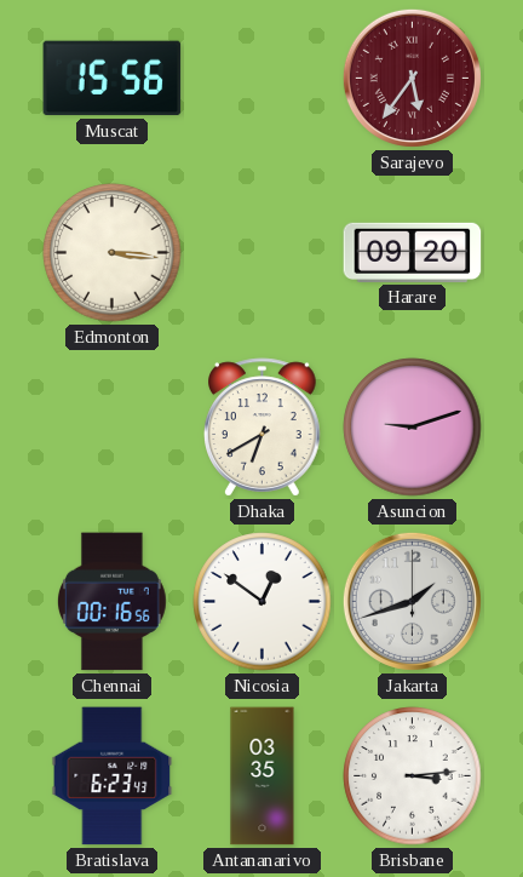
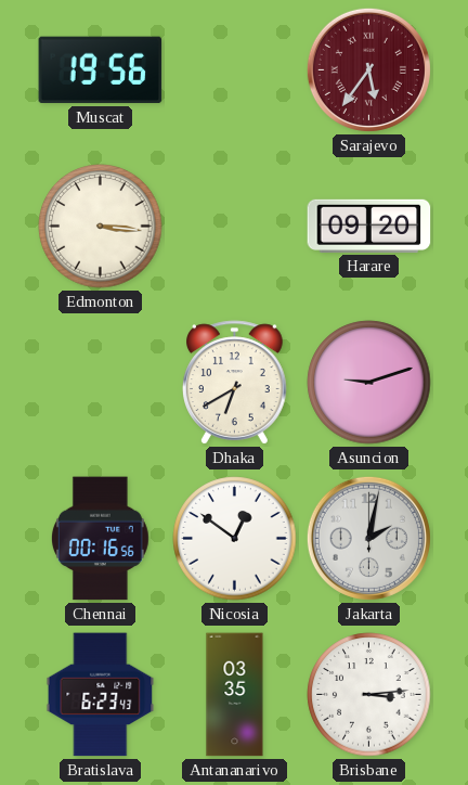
Muscat: 15:56 -> 19:56 (101, 70)
Jakarta: 1:42 -> 2:02 (368, 538)
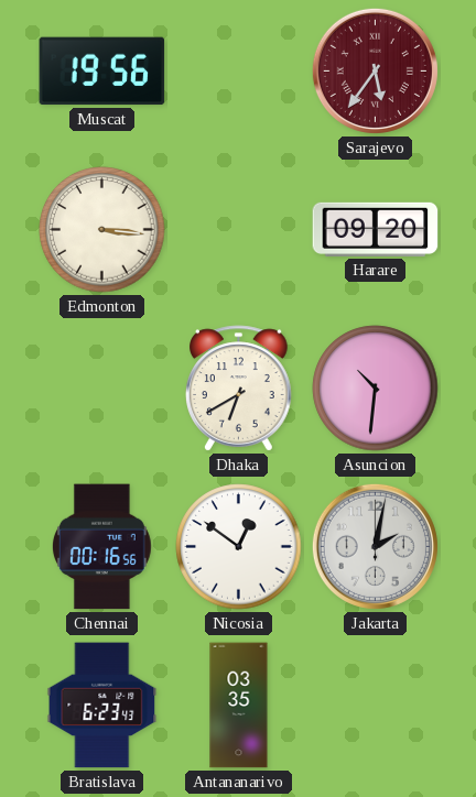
Asuncion: 9:12 -> 10:31 (376, 389)
Brisbane: 3:14 -> none (369, 695)
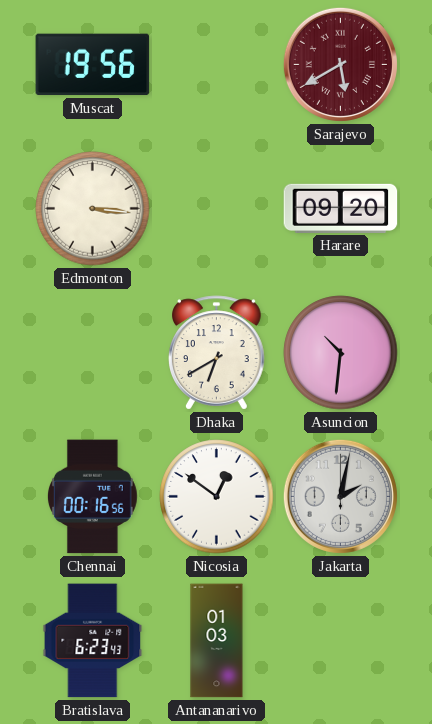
Sarajevo: 5:36 -> 5:40 (340, 64)
Antananarivo: 03:35 -> 01:03 (217, 641)
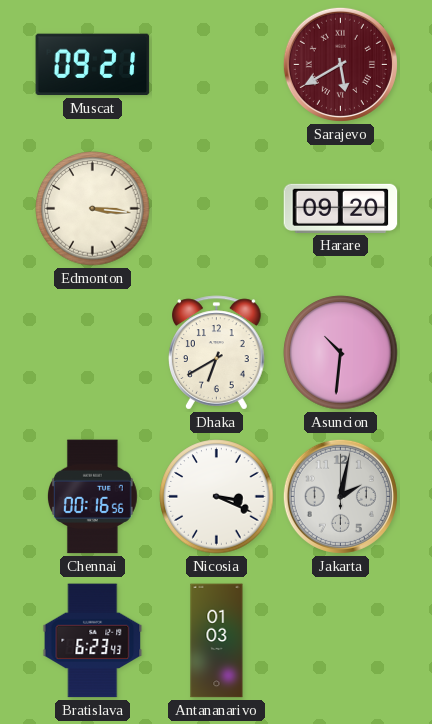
Muscat: 19:56 -> 09:21 (93, 65)
Nicosia: 12:51 -> 3:19 (217, 497)
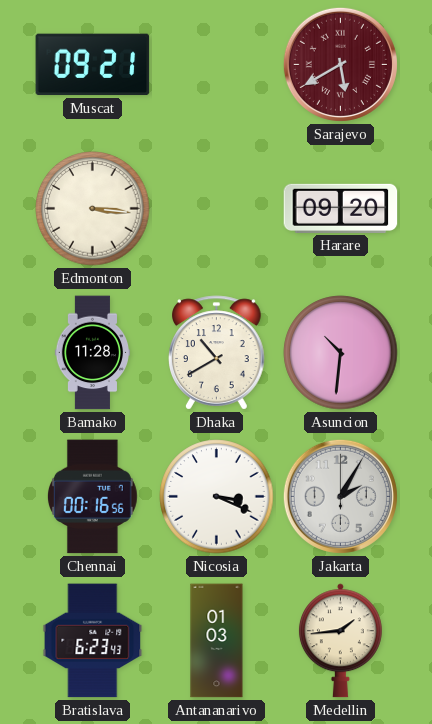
Bamako: none -> 11:28 (92, 353)
Dhaka: 6:40 -> 10:40 (217, 353)
Jakarta: 2:02 -> 2:05 (340, 496)
Medellin: none -> 1:44 (340, 641)
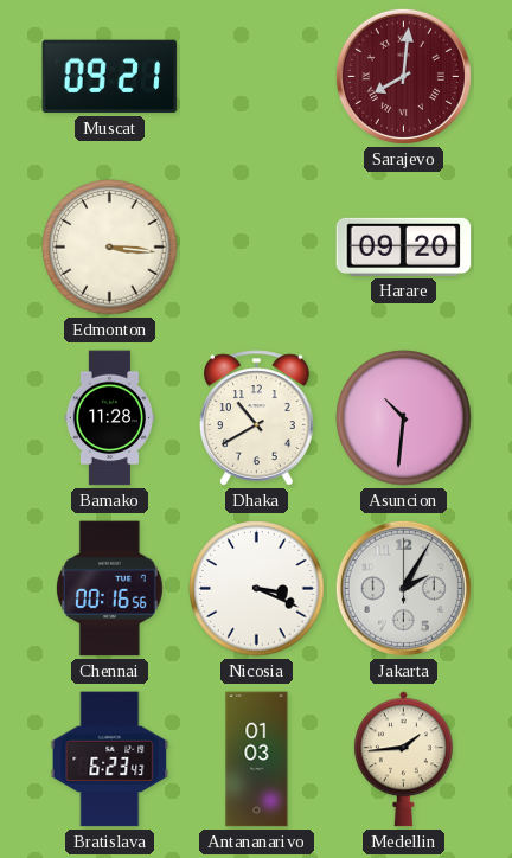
Sarajevo: 5:40 -> 8:01 (403, 76)
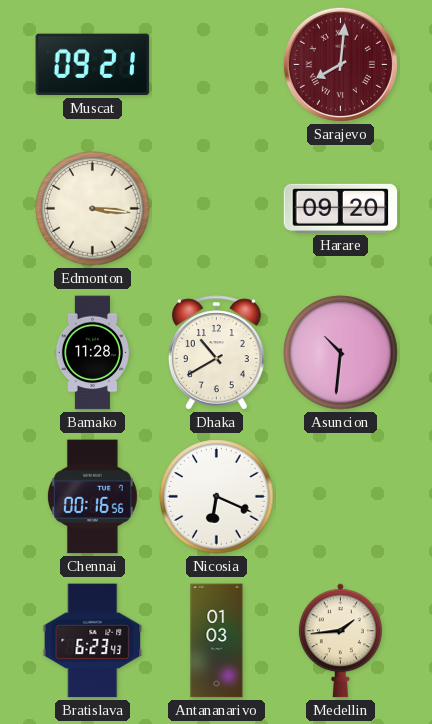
Nicosia: 3:19 -> 6:19 (217, 497)
Jakarta: 2:05 -> none (403, 588)
